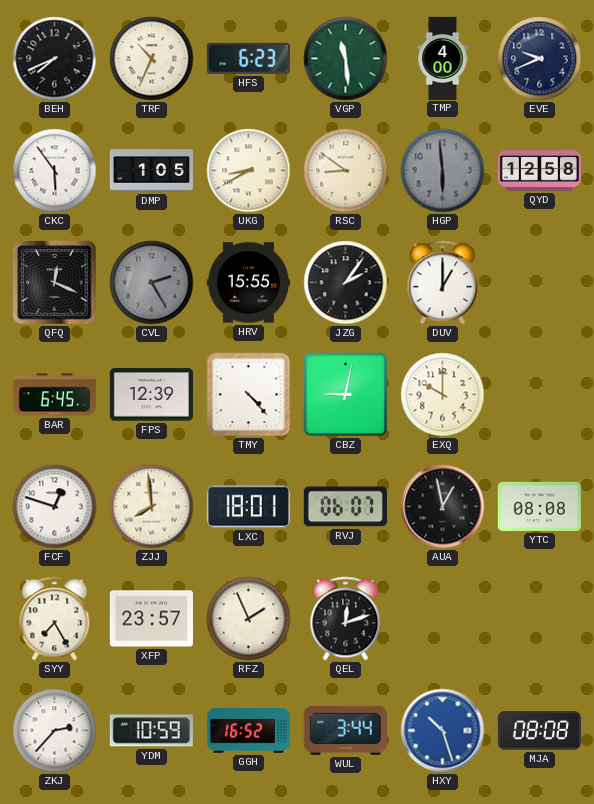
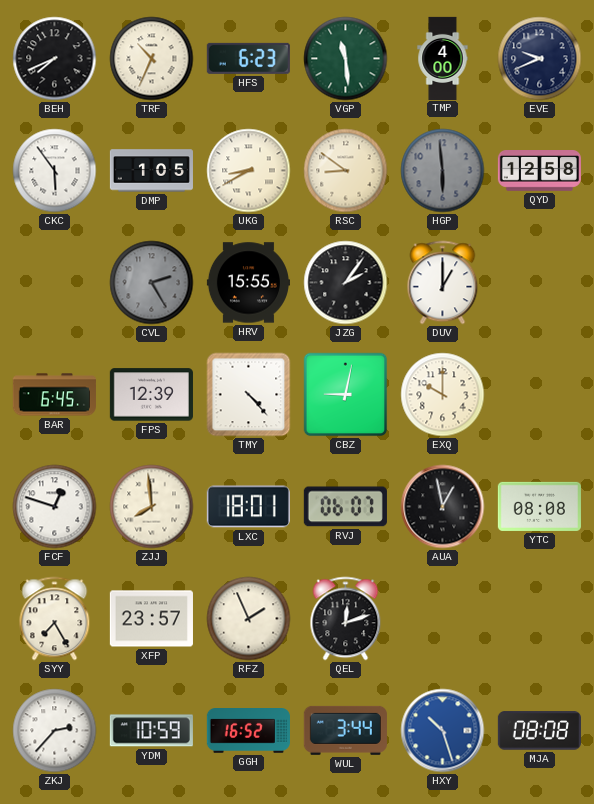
QFQ: 12:19 -> none (55, 283)
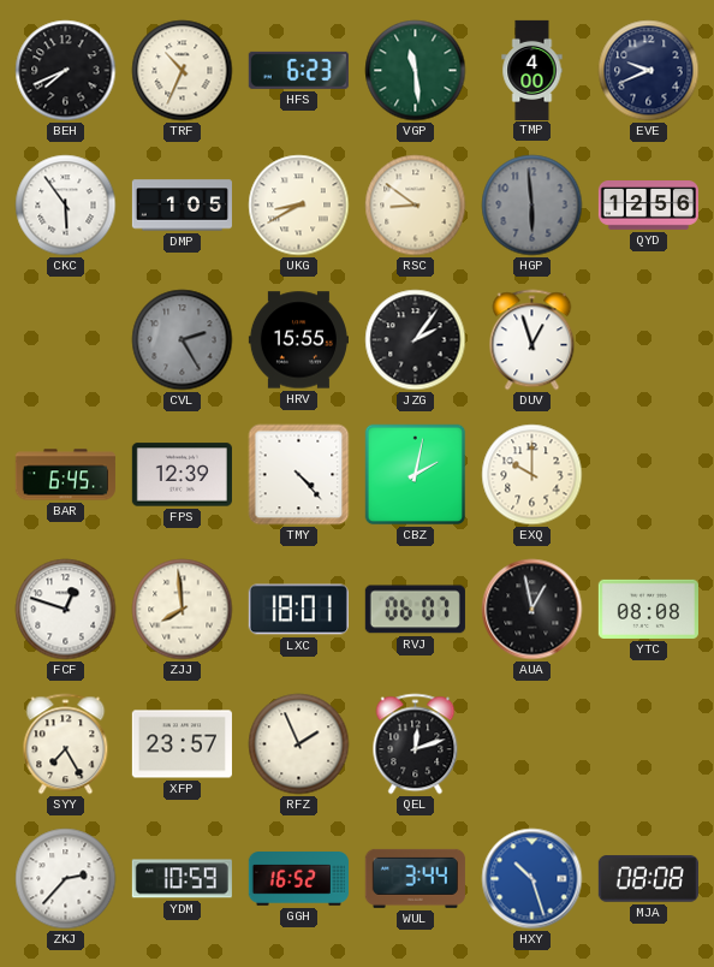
QYD: 12:58 -> 12:56 (648, 206)
DUV: 1:00 -> 12:57 (532, 340)
CBZ: 9:02 -> 2:02 (416, 475)
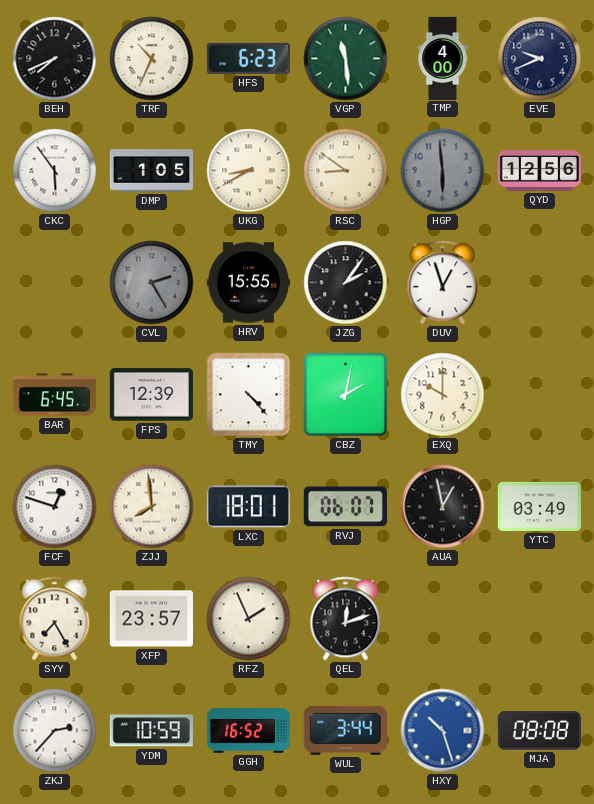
YTC: 08:08 -> 03:49 (539, 506)
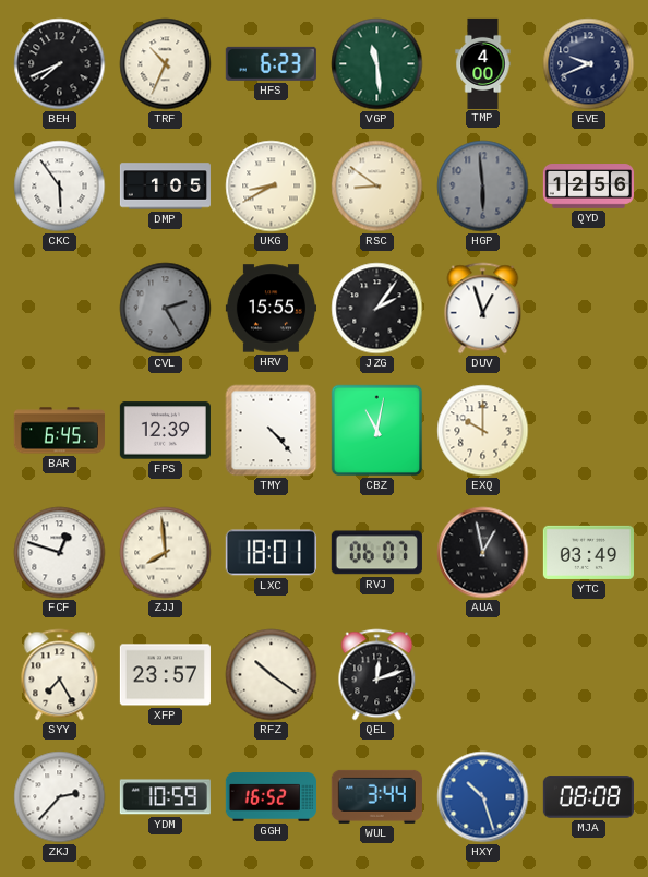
CBZ: 2:02 -> 11:02 (377, 431)
RFZ: 1:56 -> 10:21 (272, 675)
